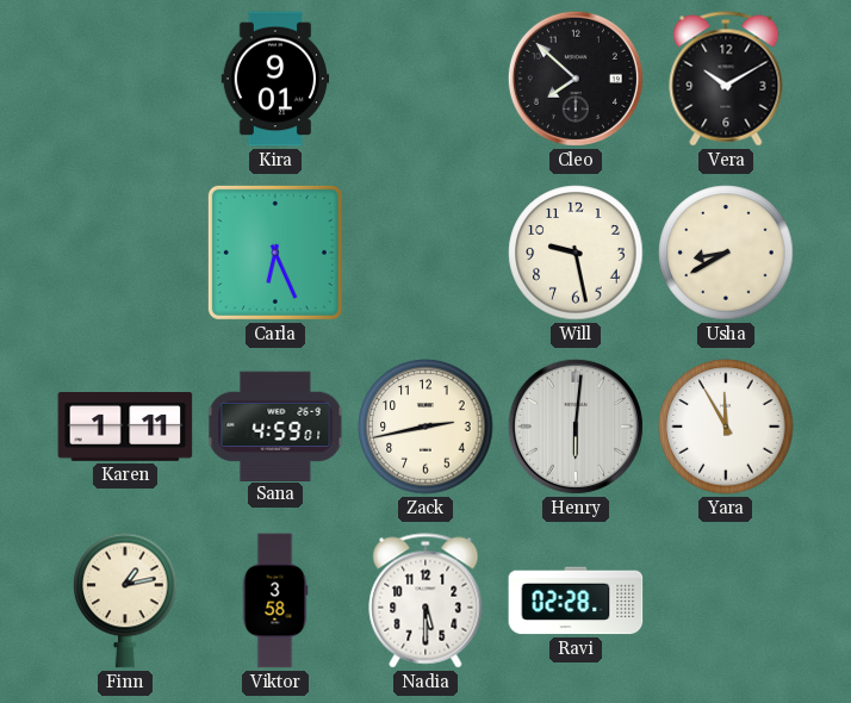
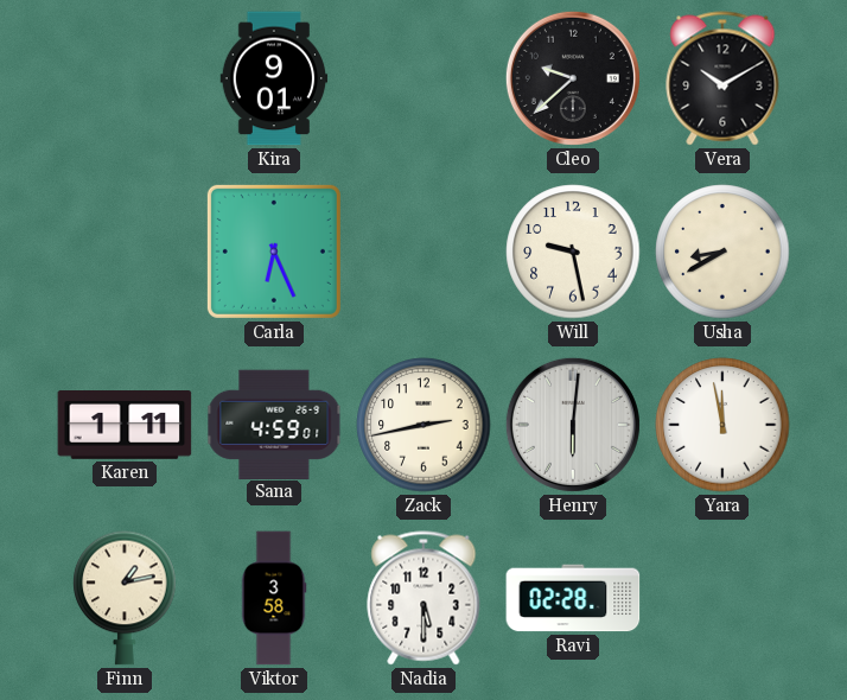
Cleo: 7:52 -> 9:38 (573, 78)
Yara: 11:55 -> 11:58 (722, 425)
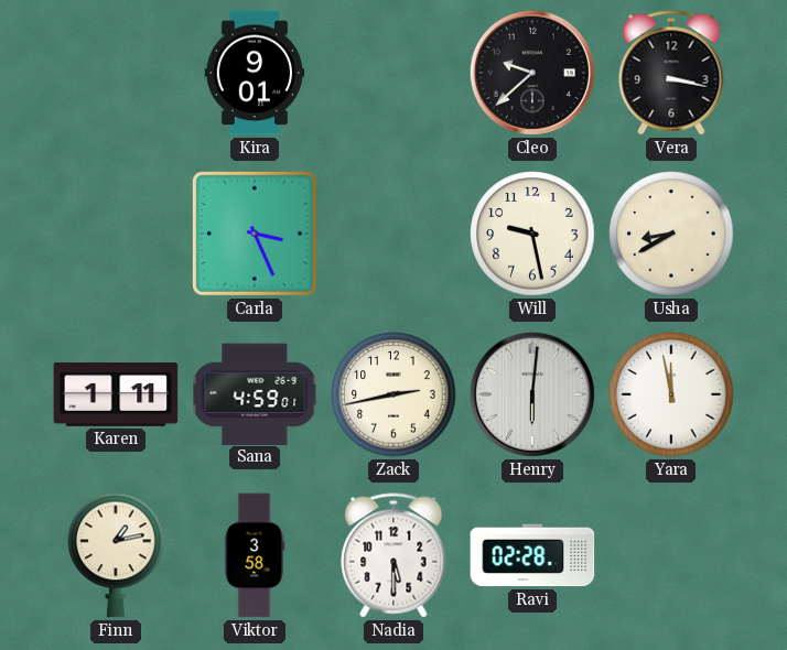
Vera: 10:10 -> 3:17 (671, 73)
Carla: 6:26 -> 3:26 (255, 234)
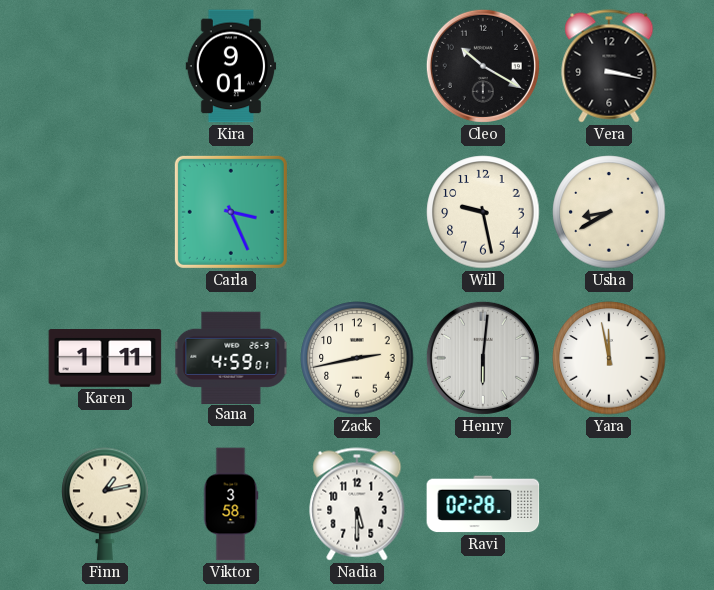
Cleo: 9:38 -> 10:20 (483, 66)
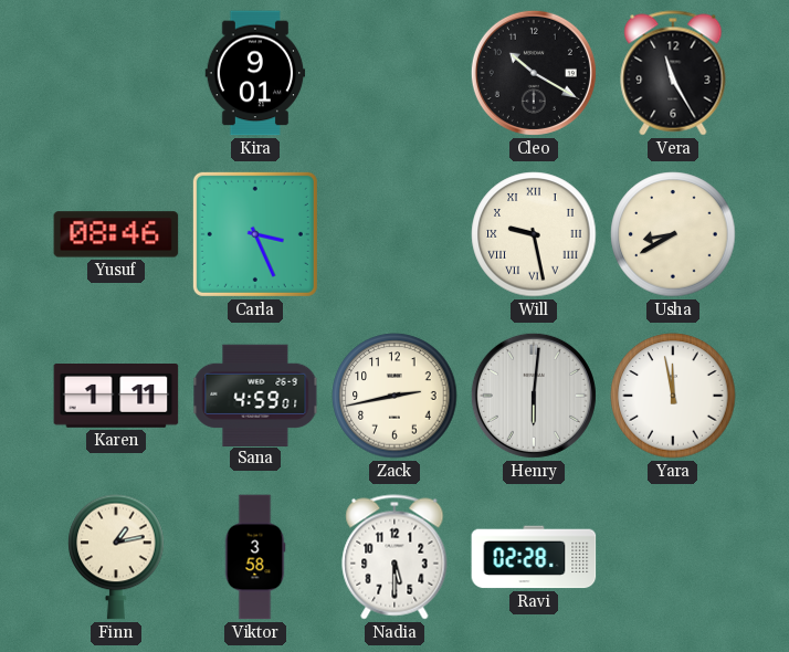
Vera: 3:17 -> 11:25 (673, 73)
Yusuf: none -> 08:46 (116, 234)
Will numerals: Arabic -> Roman (534, 234)
